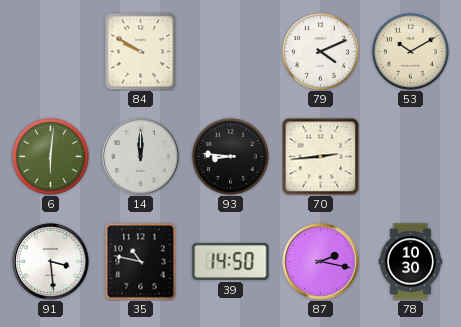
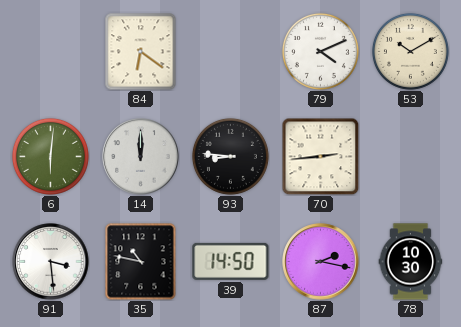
84: 9:50 -> 6:21 (141, 51)
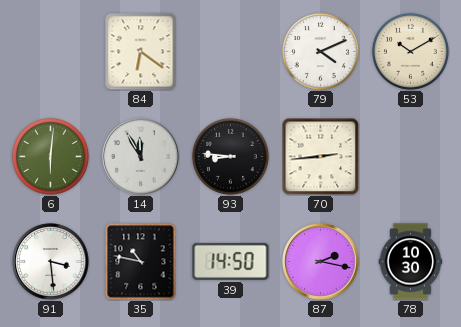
14: 12:00 -> 11:55 (141, 157)
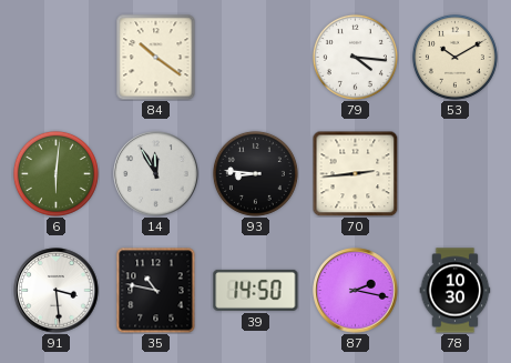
84: 6:21 -> 10:21 (156, 57)
79: 4:11 -> 4:16 (355, 57)
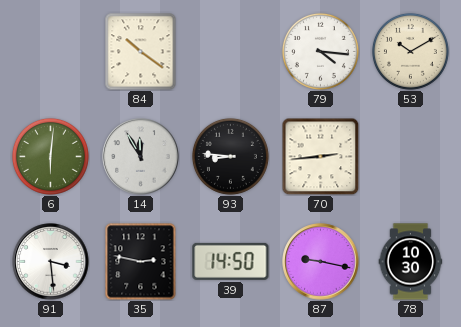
35: 10:47 -> 2:47 (141, 261)
87: 2:17 -> 9:17 (321, 262)
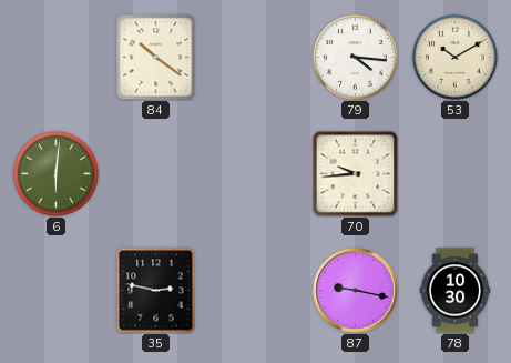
14: 11:55 -> none (141, 157)
93: 8:46 -> none (230, 156)
70: 2:44 -> 9:44 (355, 173)
91: 3:29 -> none (51, 262)
39: 14:50 -> none (231, 261)
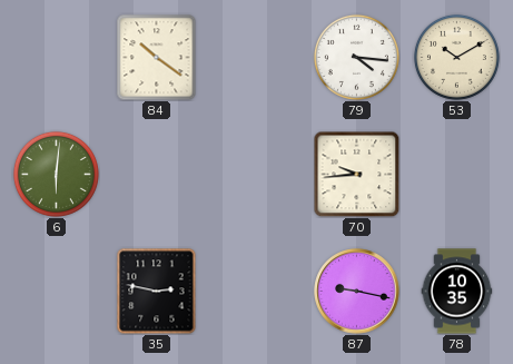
78: 10:30 -> 10:35 (457, 292)
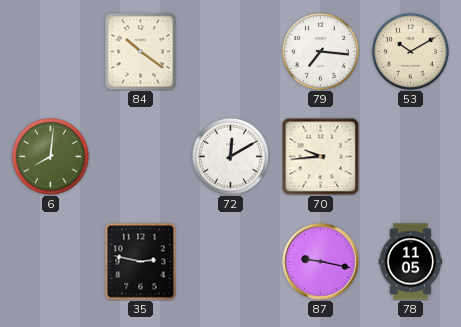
79: 4:16 -> 7:16 (320, 51)
6: 6:01 -> 8:01 (50, 156)
72: none -> 12:10 (230, 156)
78: 10:35 -> 11:05 (411, 262)
